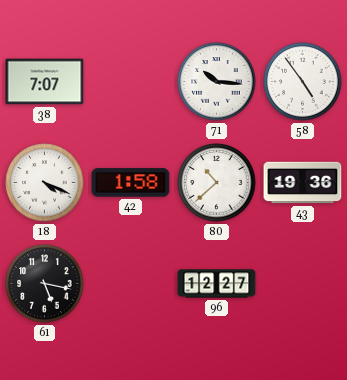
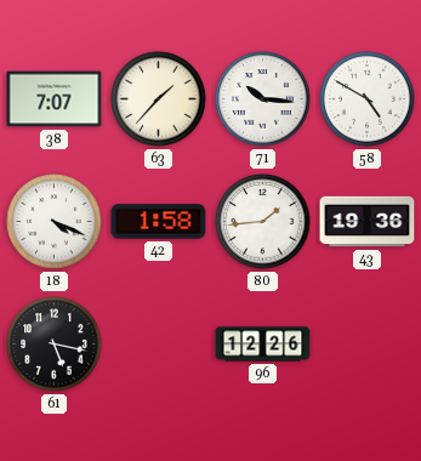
63: none -> 1:37 (159, 99)
58: 4:54 -> 4:50 (368, 99)
80: 10:38 -> 1:44 (263, 222)
96: 12:27 -> 12:26 (263, 345)
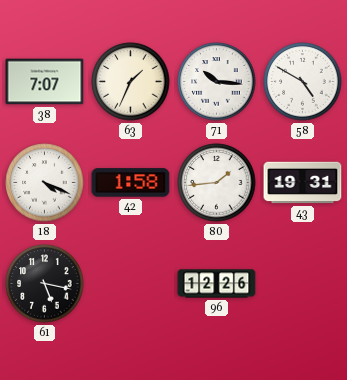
63: 1:37 -> 1:34 (131, 82)
43: 19:36 -> 19:31 (303, 183)
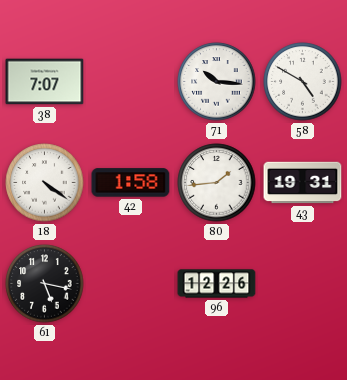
63: 1:34 -> none (131, 82)
18: 4:19 -> 4:21 (45, 183)
